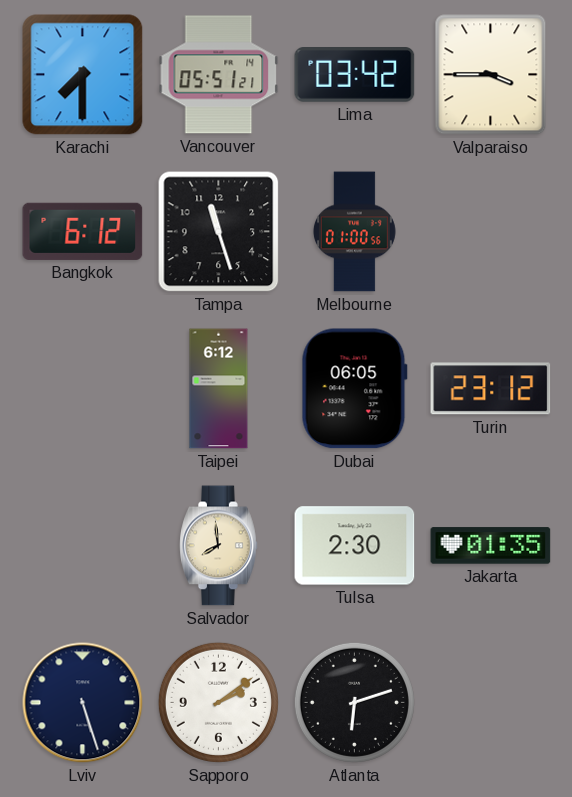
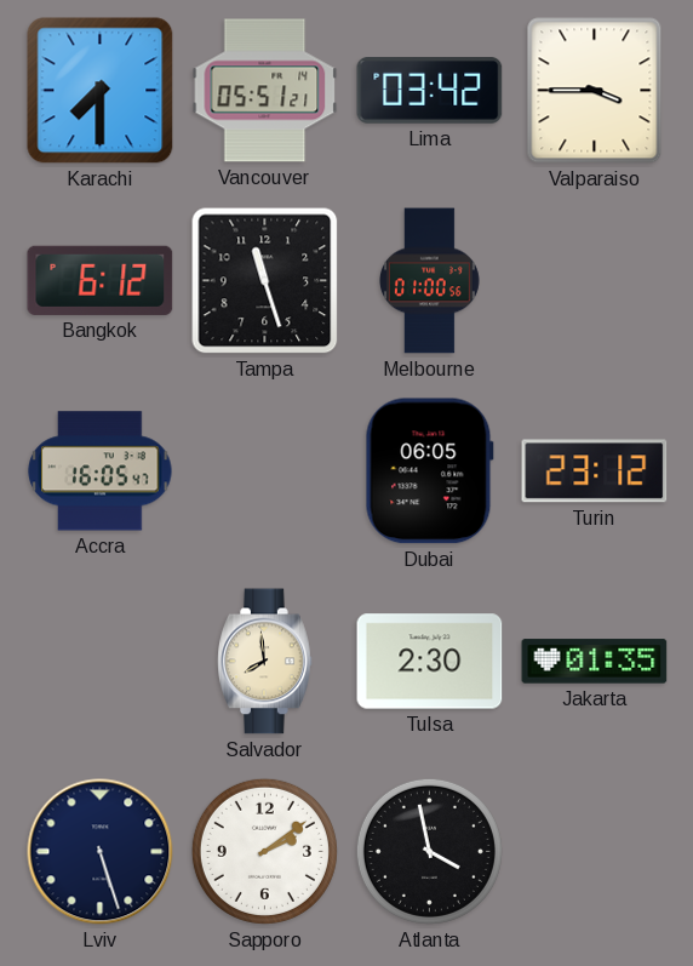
Accra: none -> 16:05 (101, 471)
Taipei: 6:12 -> none (219, 389)
Atlanta: 6:12 -> 3:58 (429, 851)
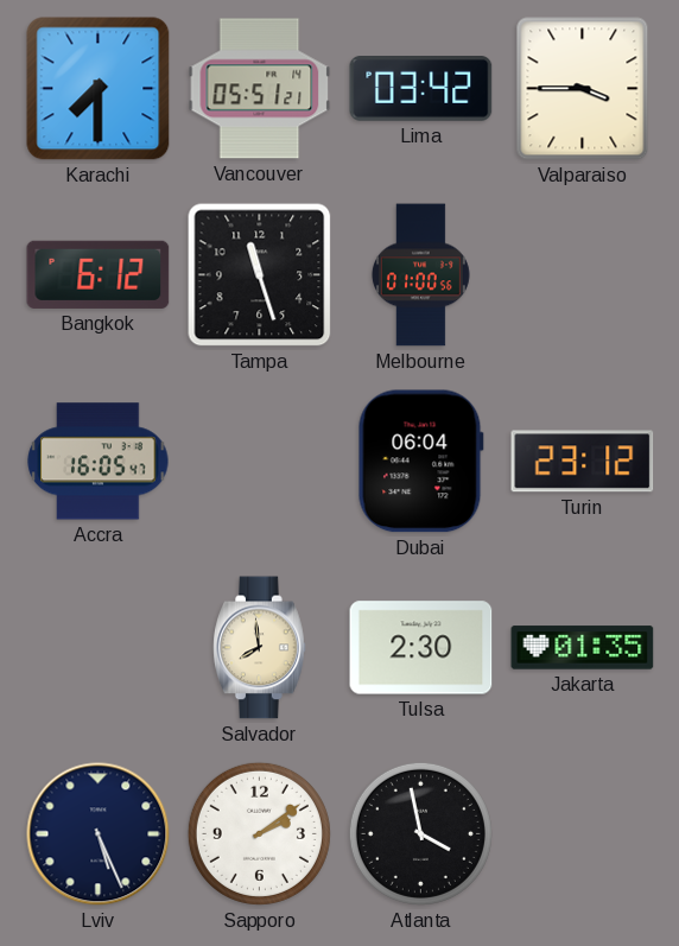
Dubai: 06:05 -> 06:04 (420, 462)
Lviv: 5:27 -> 5:26 (99, 834)
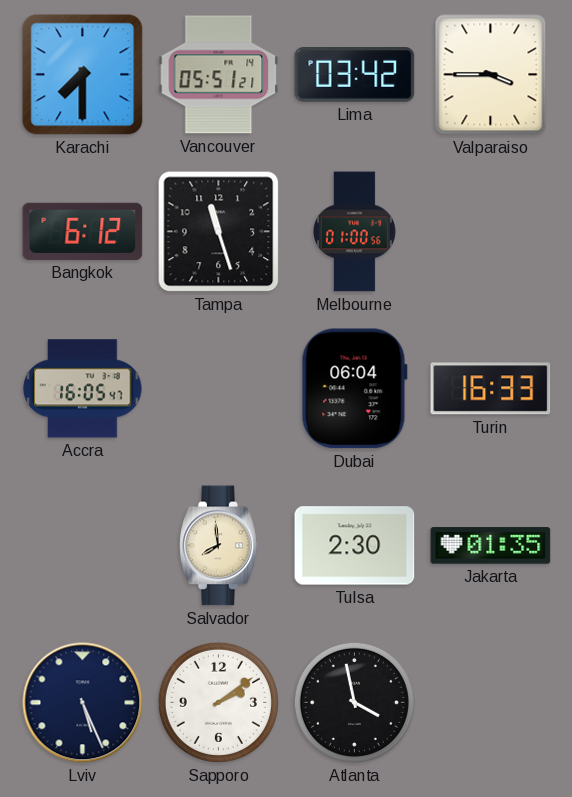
Turin: 23:12 -> 16:33 (491, 389)
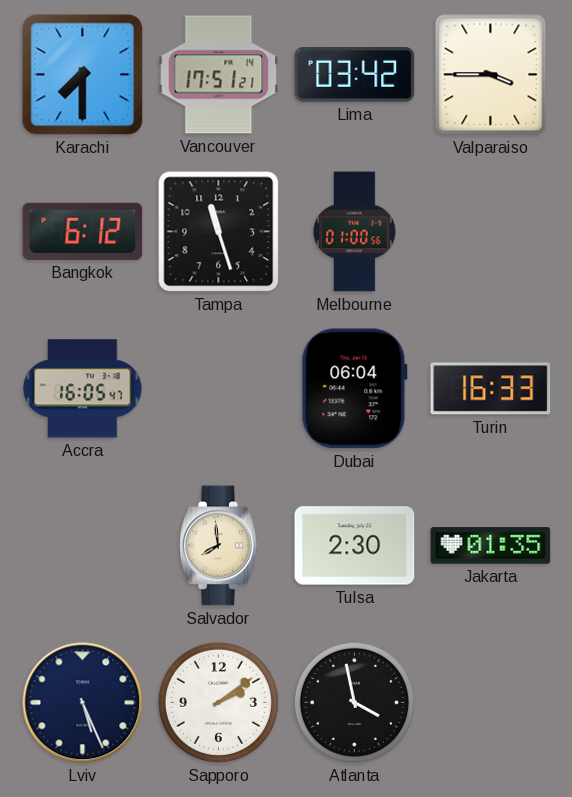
Vancouver: 05:51 -> 17:51 (219, 75)
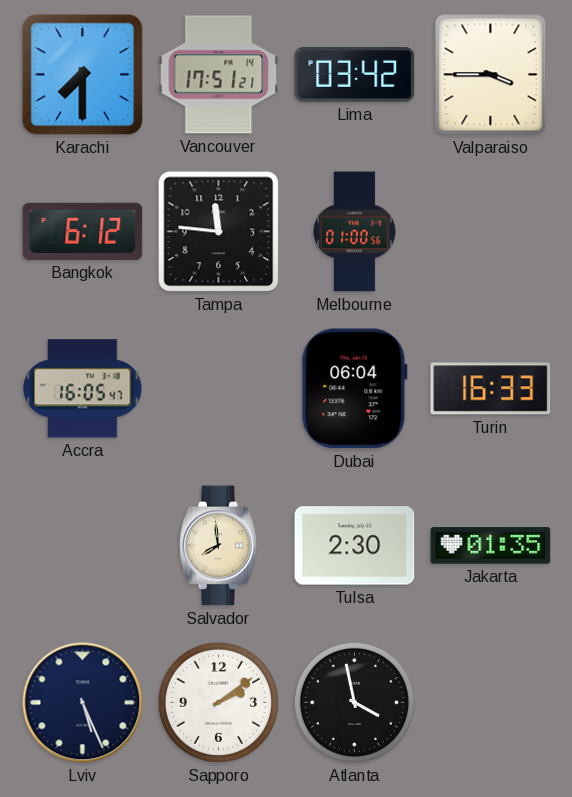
Tampa: 11:27 -> 11:46 (219, 232)
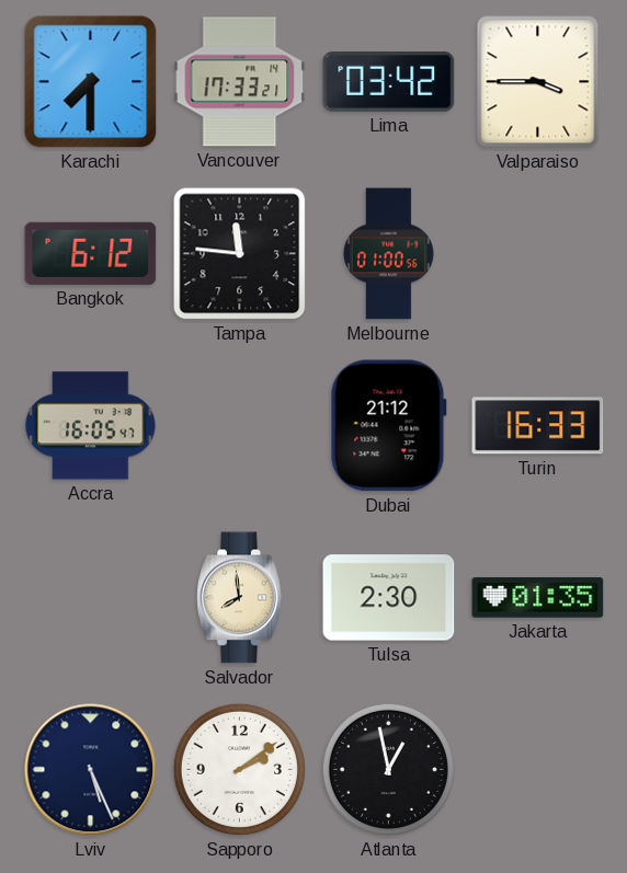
Vancouver: 17:51 -> 17:33 (240, 82)
Dubai: 06:04 -> 21:12 (388, 426)
Atlanta: 3:58 -> 12:58 (388, 769)
